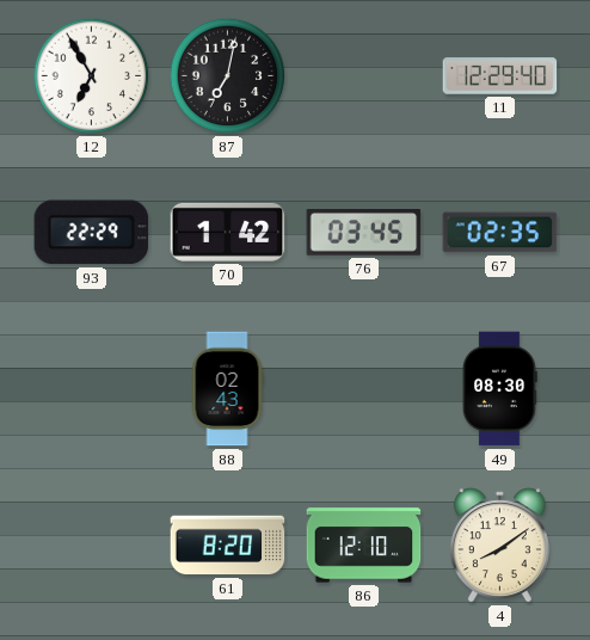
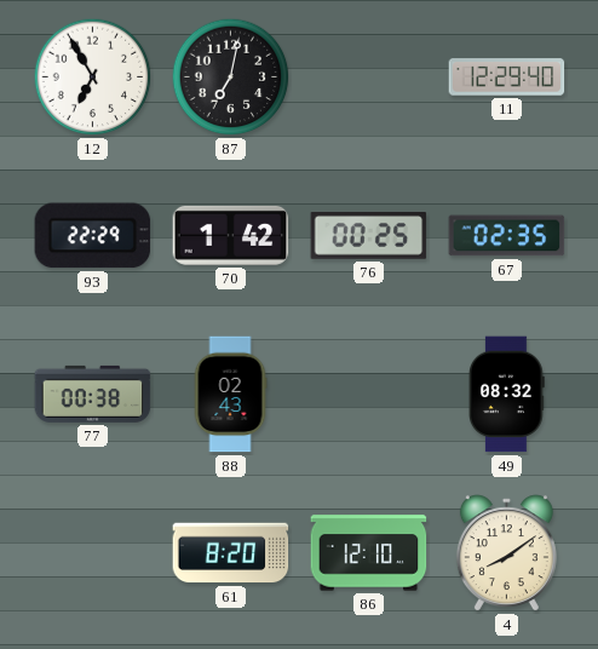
76: 03:45 -> 00:25 (369, 236)
77: none -> 00:38 (93, 394)
49: 08:30 -> 08:32 (507, 395)
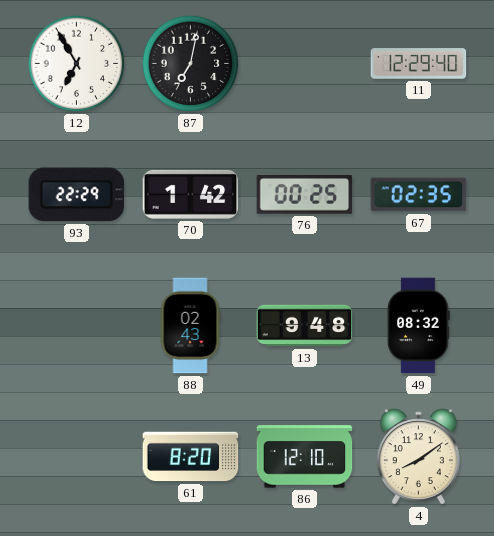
77: 00:38 -> none (93, 394)
13: none -> 9:48 (305, 326)
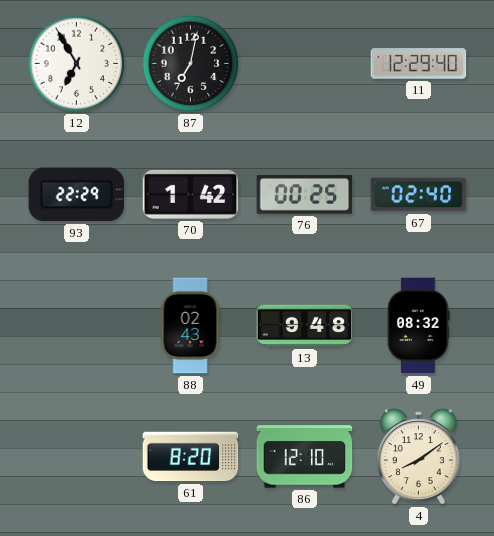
67: 02:35 -> 02:40 (419, 195)
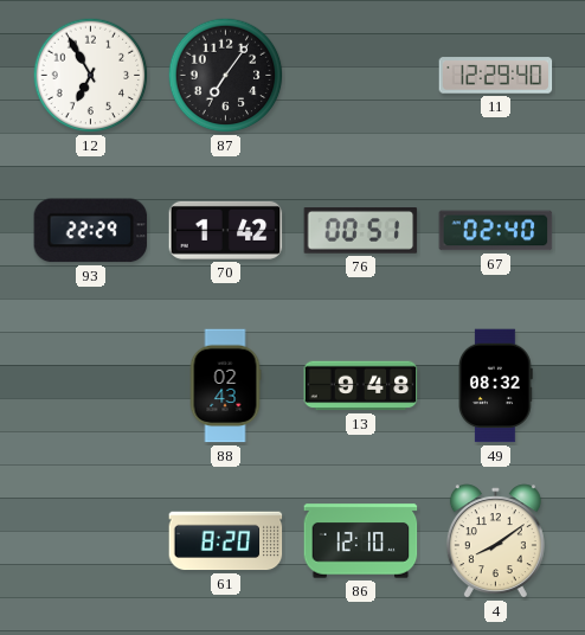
87: 7:02 -> 7:06 (226, 76)
76: 00:25 -> 00:51 (361, 231)
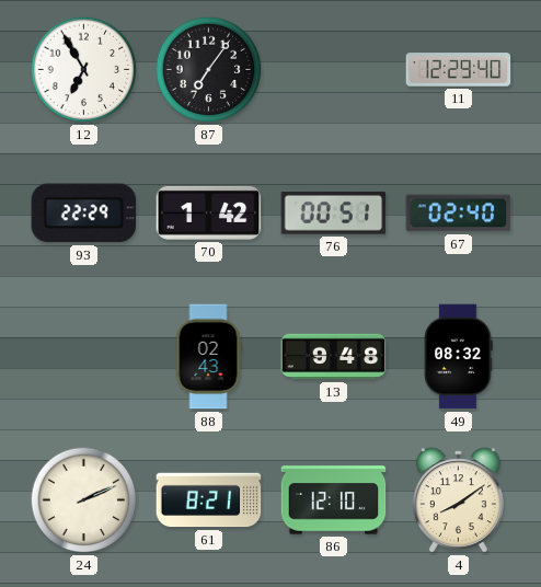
24: none -> 2:11 (84, 500)
61: 8:20 -> 8:21 (209, 500)
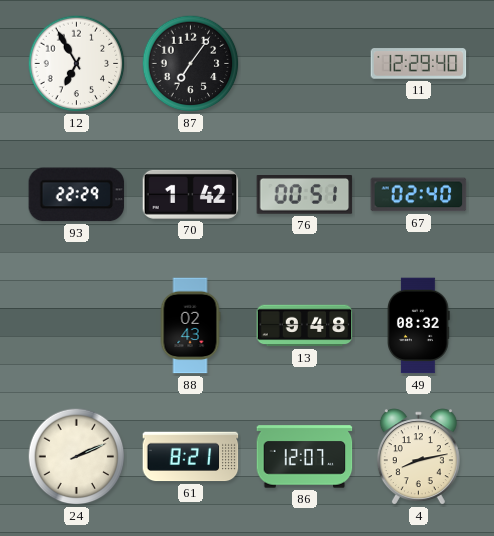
86: 12:10 -> 12:07 (305, 457)
4: 8:09 -> 8:13 (418, 457)
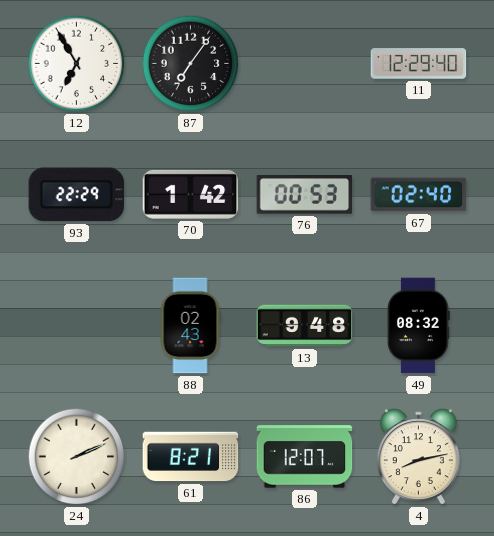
76: 00:51 -> 00:53 (305, 195)
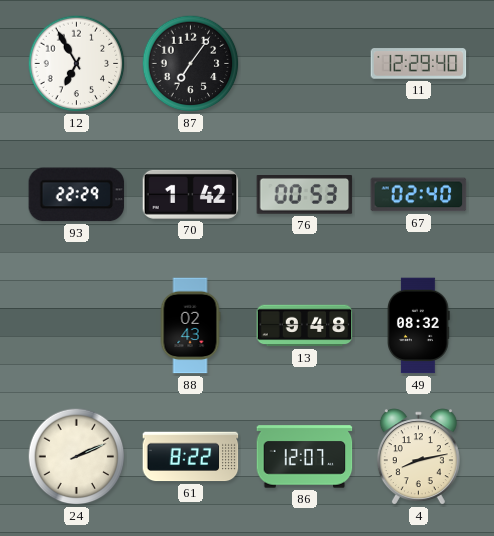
61: 8:21 -> 8:22 (191, 457)
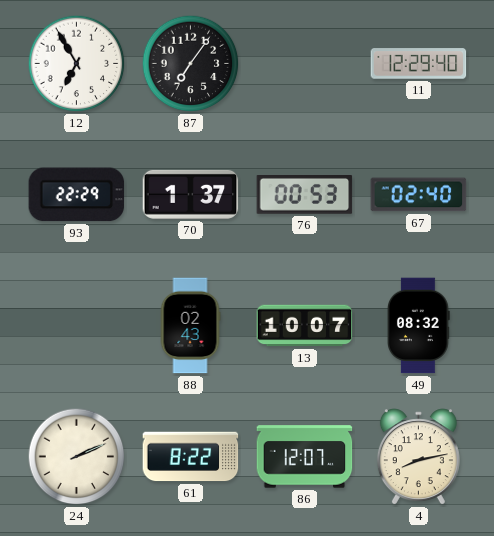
70: 1:42 -> 1:37 (191, 194)
13: 9:48 -> 10:07 (305, 326)
